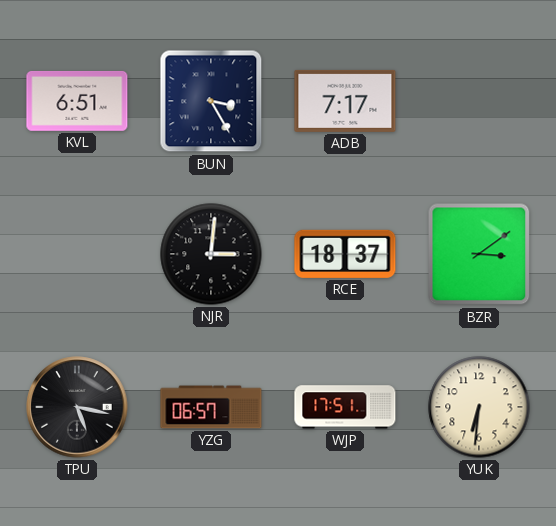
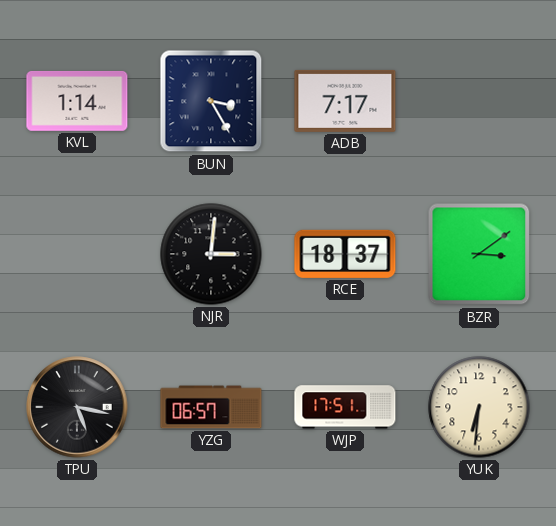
KVL: 6:51 -> 1:14 (77, 101)
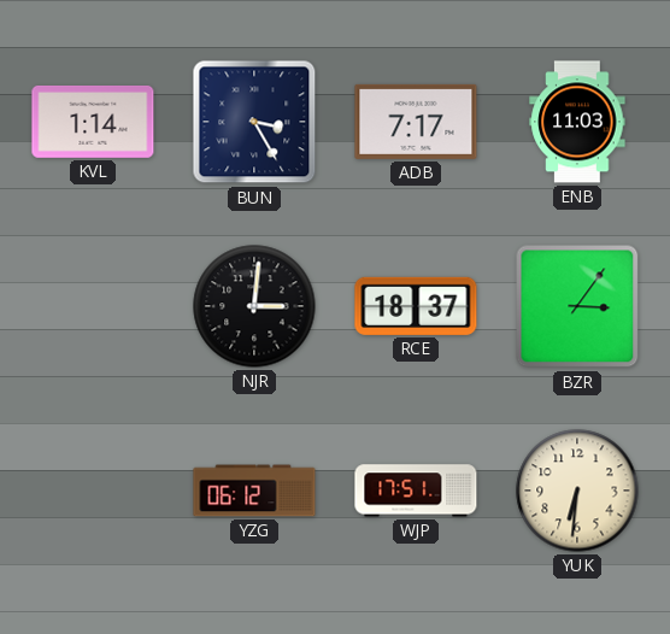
ENB: none -> 11:03 (577, 122)
BZR: 3:09 -> 3:06 (577, 306)
TPU: 5:17 -> none (77, 407)
YZG: 06:57 -> 06:12 (254, 491)
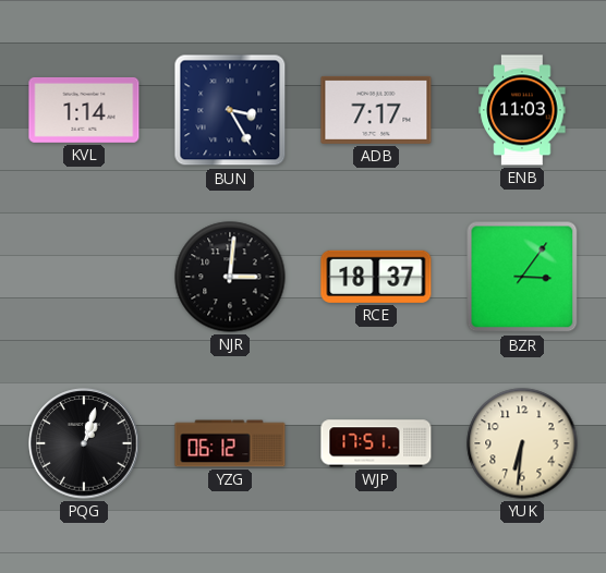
PQG: none -> 1:03 (84, 443)
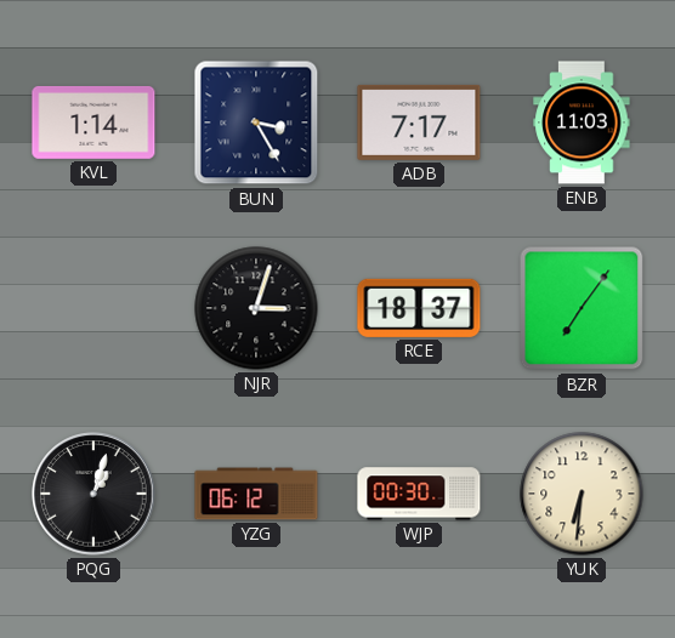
NJR: 3:01 -> 3:03 (256, 308)
BZR: 3:06 -> 7:06 (582, 308)
WJP: 17:51 -> 00:30 (419, 494)
